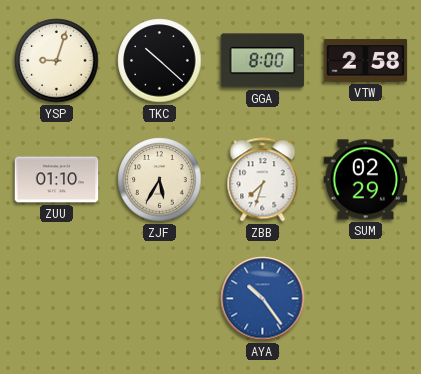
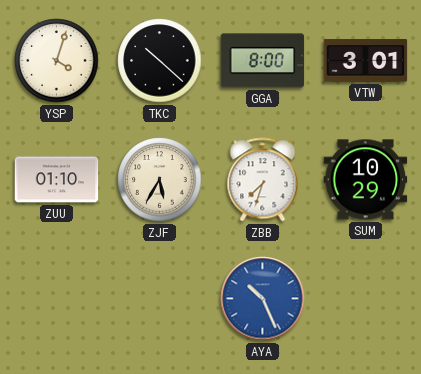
YSP: 9:03 -> 4:03 (57, 61)
VTW: 2:58 -> 3:01 (366, 61)
SUM: 02:29 -> 10:29 (366, 180)
AYA: 10:24 -> 10:26 (263, 299)
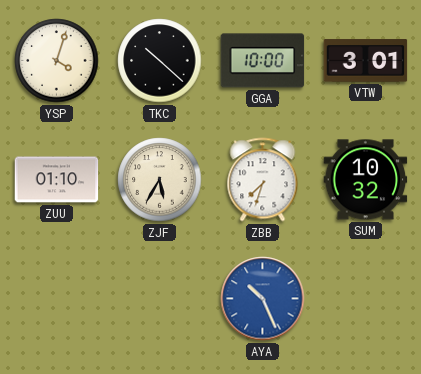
GGA: 8:00 -> 10:00 (263, 61)
SUM: 10:29 -> 10:32 (366, 180)
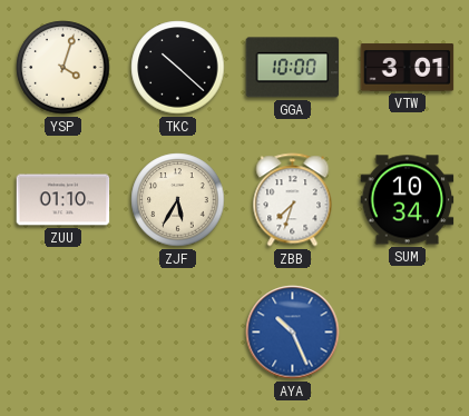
SUM: 10:32 -> 10:34 (408, 200)
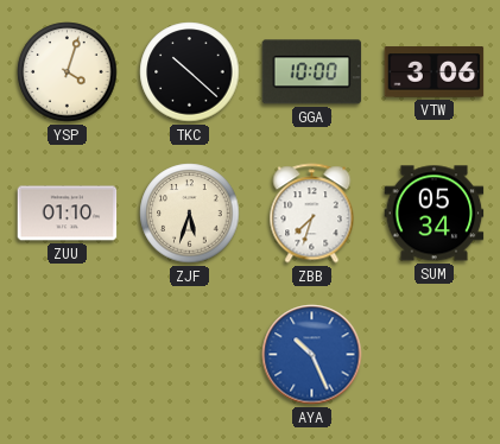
VTW: 3:01 -> 3:06 (435, 72)
ZJF: 5:35 -> 5:33 (190, 214)
SUM: 10:34 -> 05:34 (435, 214)
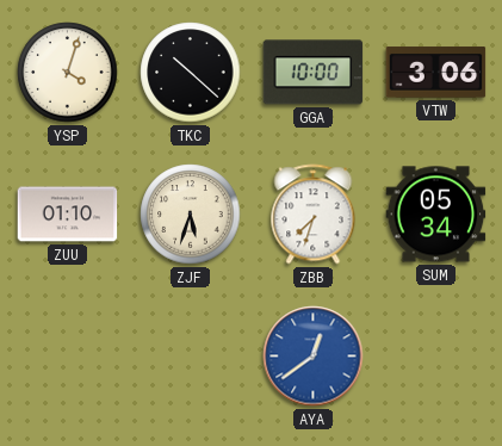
AYA: 10:26 -> 12:39 (314, 357)
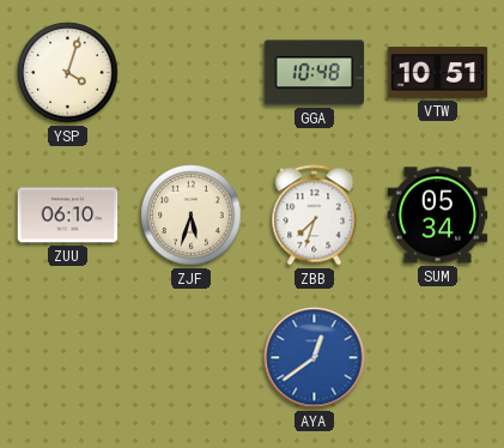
TKC: 10:22 -> none (191, 73)
GGA: 10:00 -> 10:48 (315, 73)
VTW: 3:06 -> 10:51 (438, 73)
ZUU: 01:10 -> 06:10 (68, 216)
